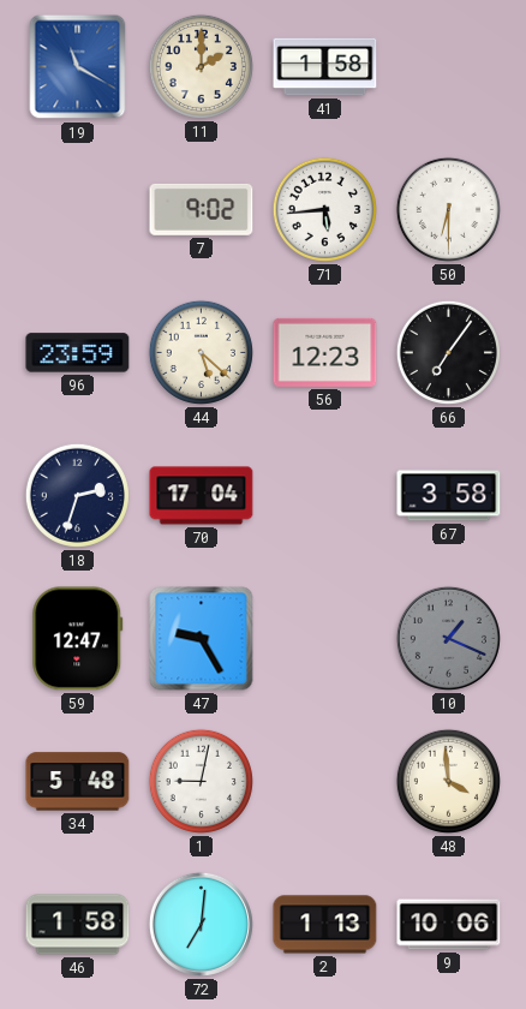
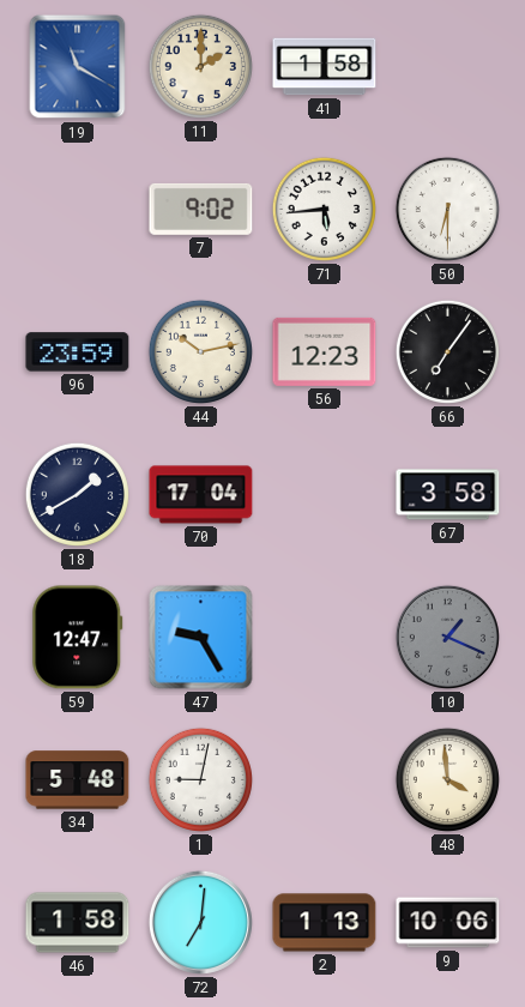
44: 5:22 -> 10:13 (200, 351)
18: 2:33 -> 1:40 (77, 494)
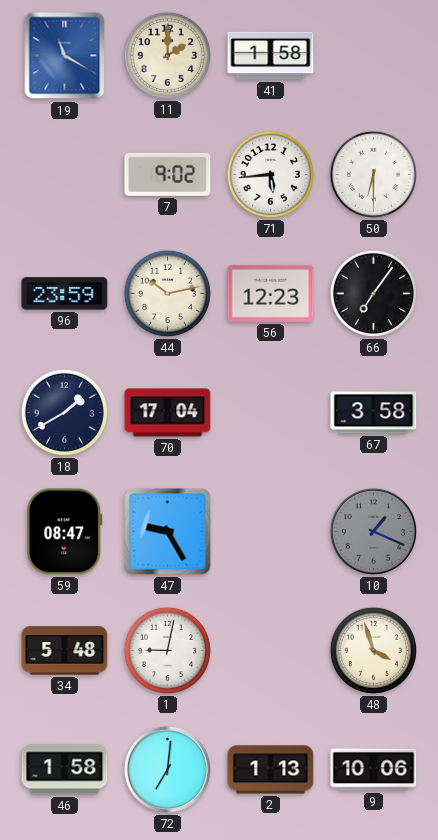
59: 12:47 -> 08:47 (65, 532)
48: 3:59 -> 3:57 (373, 650)
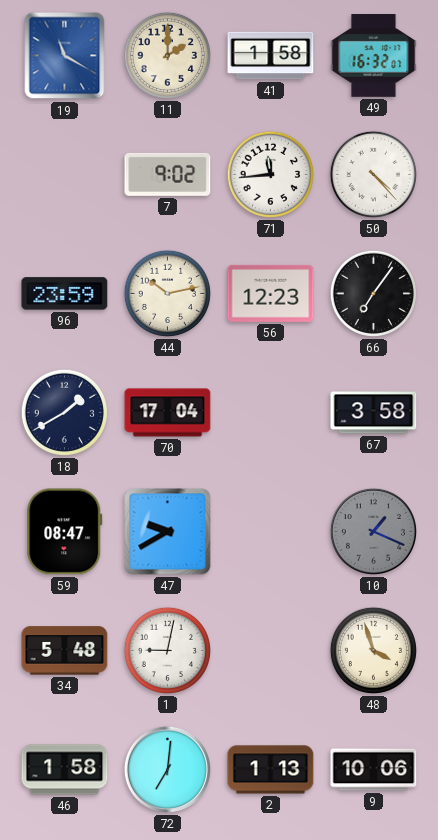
49: none -> 16:32 (374, 56)
71: 5:44 -> 11:44 (270, 174)
50: 6:30 -> 4:23 (373, 174)
47: 9:25 -> 9:40 (168, 532)
